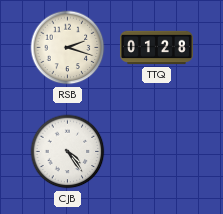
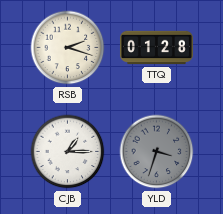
CJB: 4:24 -> 1:15 (68, 152)
YLD: none -> 3:33 (157, 152)
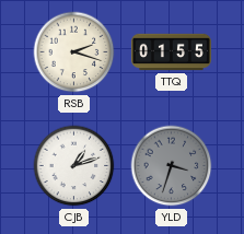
TTQ: 01:28 -> 01:55 (171, 52)
CJB: 1:15 -> 1:12 (74, 166)
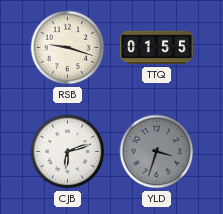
RSB: 2:18 -> 9:18 (68, 48)
CJB: 1:12 -> 6:12 (68, 152)
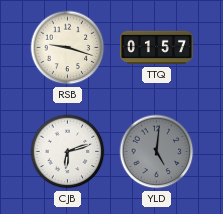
TTQ: 01:55 -> 01:57 (156, 48)
YLD: 3:33 -> 5:01 (157, 152)
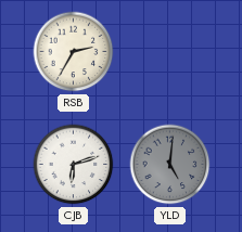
RSB: 9:18 -> 2:35 (74, 52)
TTQ: 01:57 -> none (156, 48)
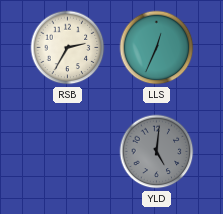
LLS: none -> 12:34 (157, 48)
CJB: 6:12 -> none (74, 165)
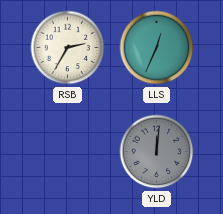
YLD: 5:01 -> 12:01 (157, 152)
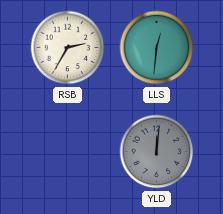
LLS: 12:34 -> 12:31 (157, 48)
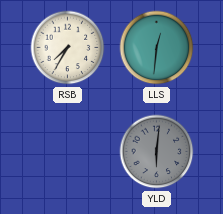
RSB: 2:35 -> 7:35 (68, 48)
YLD: 12:01 -> 6:01 (157, 152)
